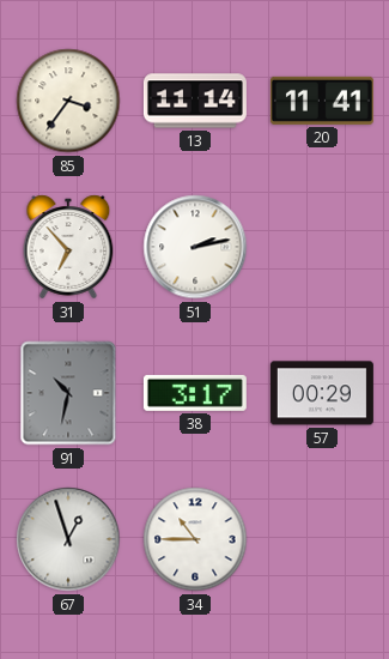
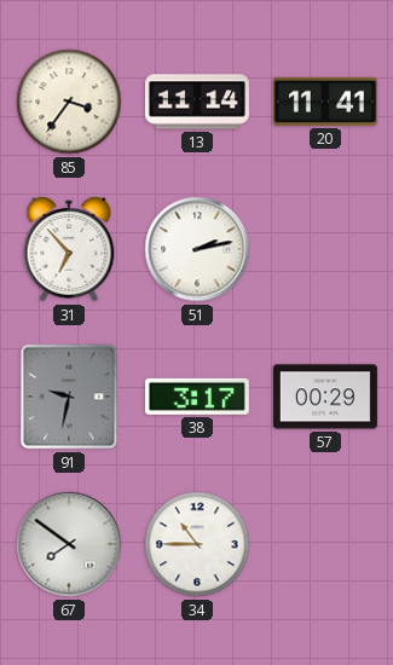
91: 10:32 -> 9:32 (69, 397)
67: 12:57 -> 7:51 (69, 544)
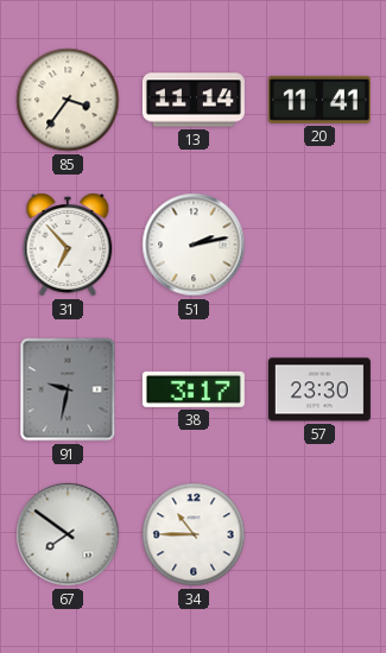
57: 00:29 -> 23:30 (319, 389)
